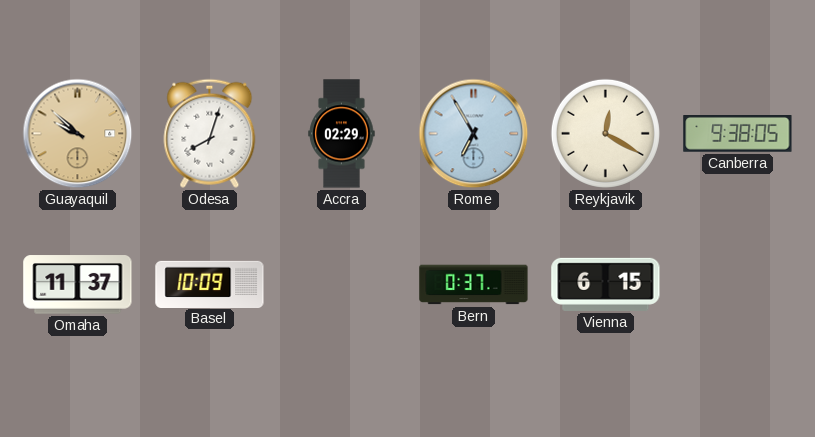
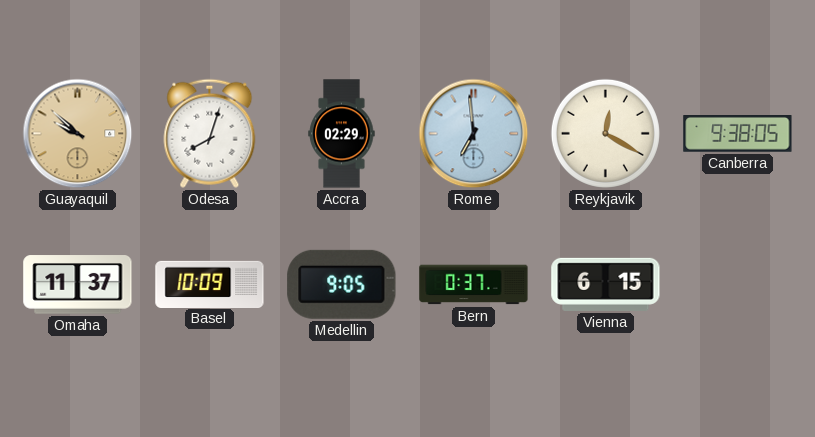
Rome: 6:55 -> 6:59 (474, 134)
Medellin: none -> 9:05 (342, 284)
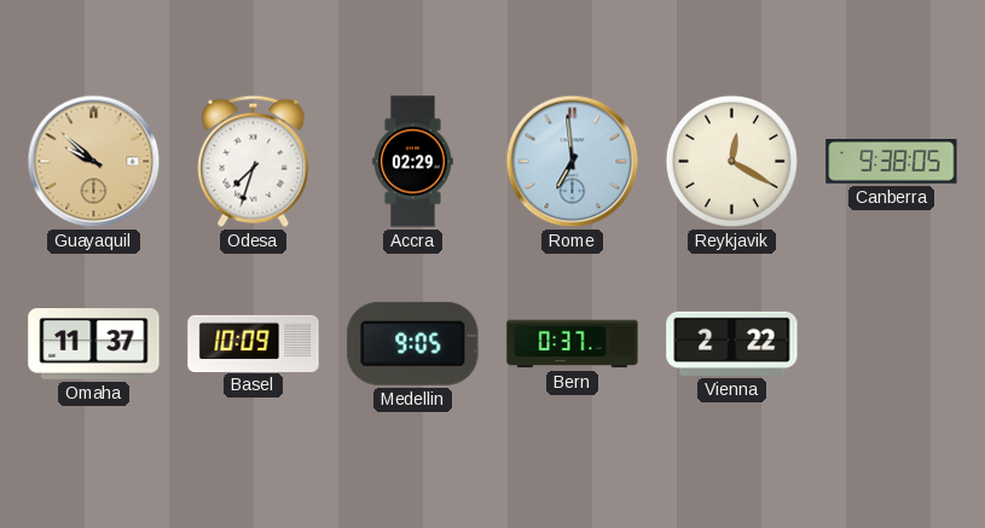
Odesa: 8:03 -> 7:33 (254, 161)
Vienna: 6:15 -> 2:22 (732, 343)
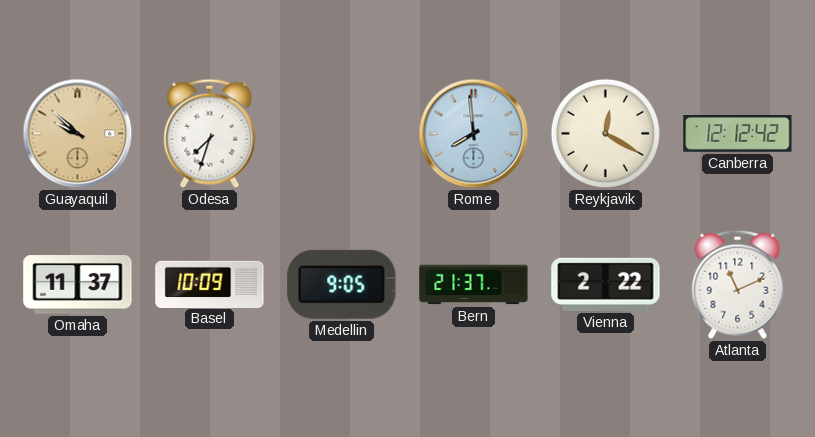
Accra: 02:29 -> none (413, 162)
Rome: 6:59 -> 7:59 (474, 134)
Canberra: 9:38 -> 12:12 (738, 134)
Bern: 0:37 -> 21:37 (474, 285)
Atlanta: none -> 11:11 (738, 284)
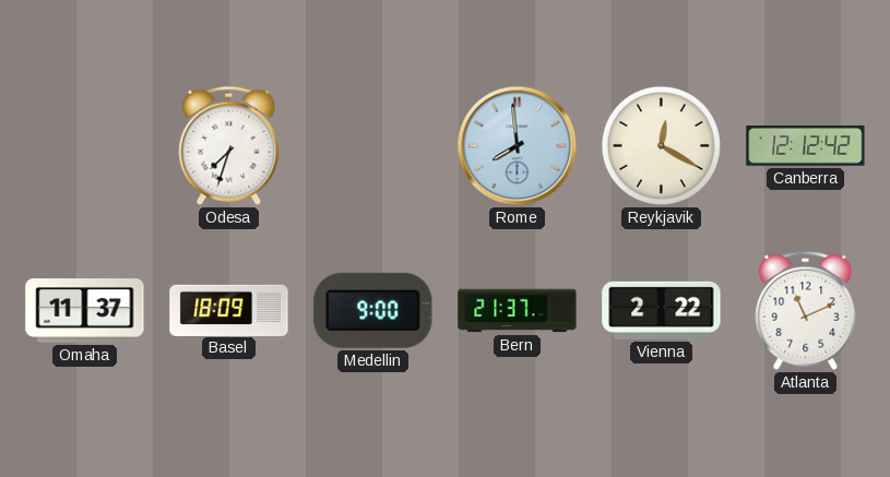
Guayaquil: 9:52 -> none (78, 134)
Basel: 10:09 -> 18:09 (229, 310)
Medellin: 9:05 -> 9:00 (373, 310)
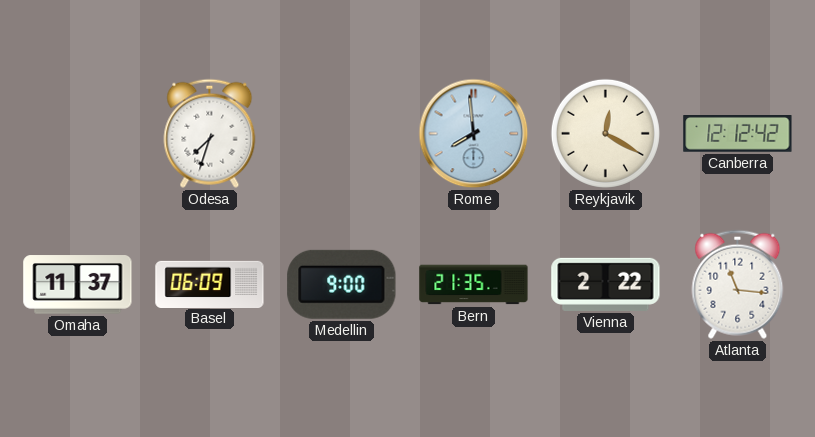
Basel: 18:09 -> 06:09 (210, 284)
Bern: 21:37 -> 21:35 (474, 285)
Atlanta: 11:11 -> 11:16 (738, 284)
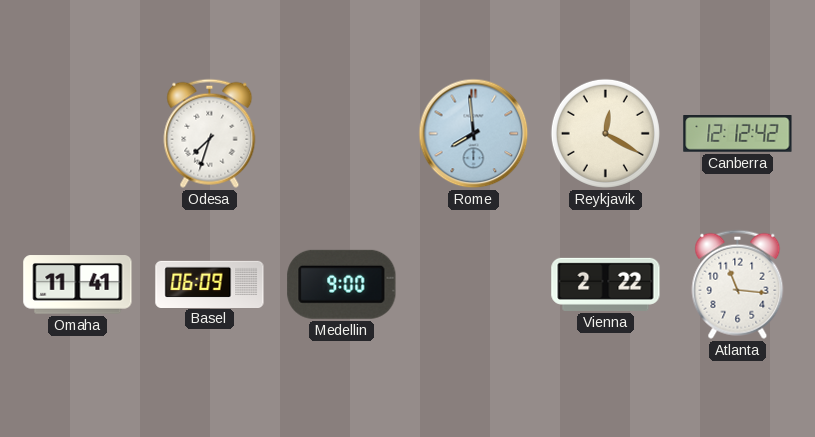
Omaha: 11:37 -> 11:41 (78, 285)
Bern: 21:35 -> none (474, 285)
